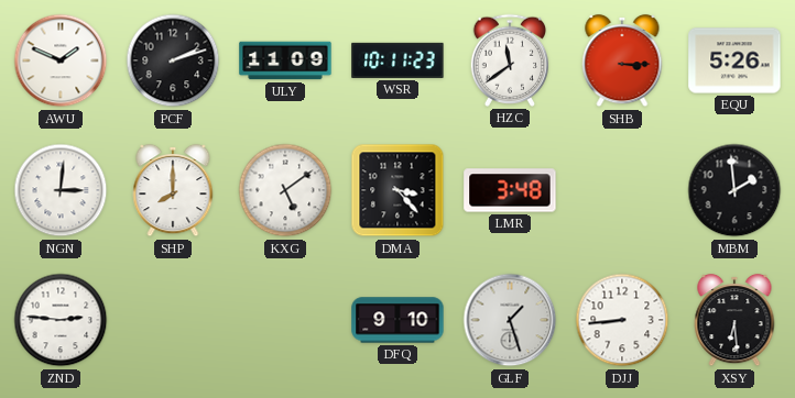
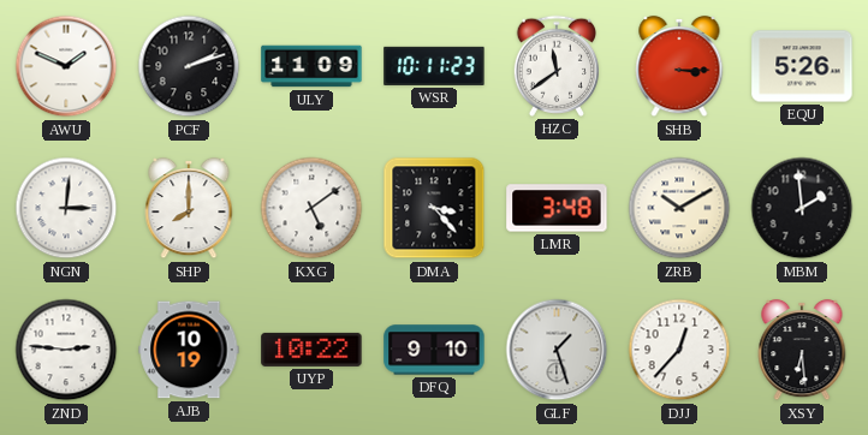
ZRB: none -> 10:10 (679, 208)
AJB: none -> 10:19 (189, 350)
UYP: none -> 10:22 (311, 350)
DJJ: 8:44 -> 12:37 (679, 350)
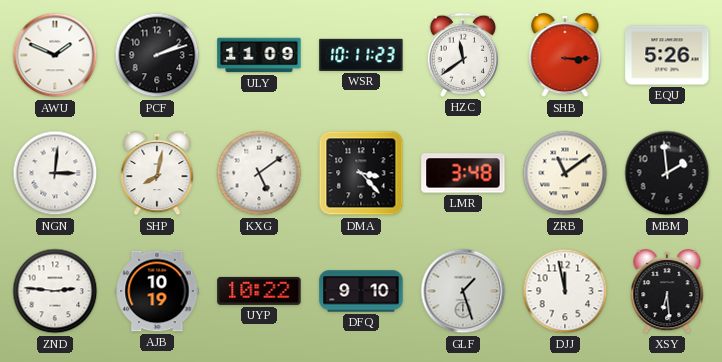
SHP: 8:00 -> 8:02 (157, 173)
ZRB: 10:10 -> 11:09 (565, 173)
DJJ: 12:37 -> 11:58 (565, 291)
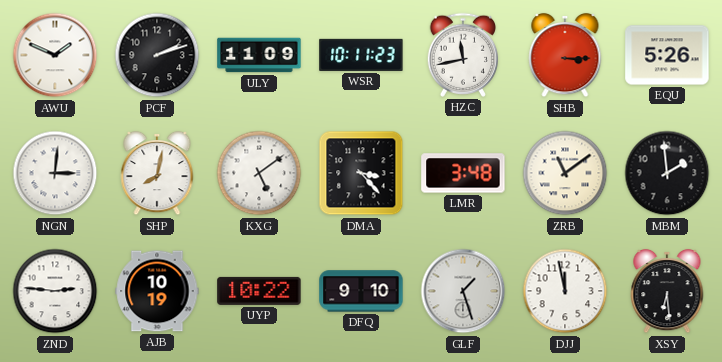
HZC: 11:39 -> 11:43 (462, 55)
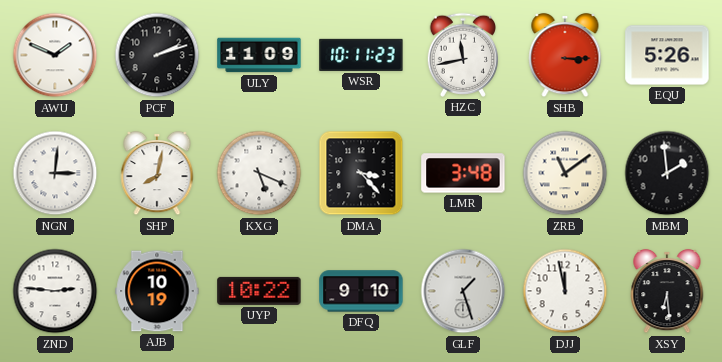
KXG: 5:09 -> 5:19 (259, 173)
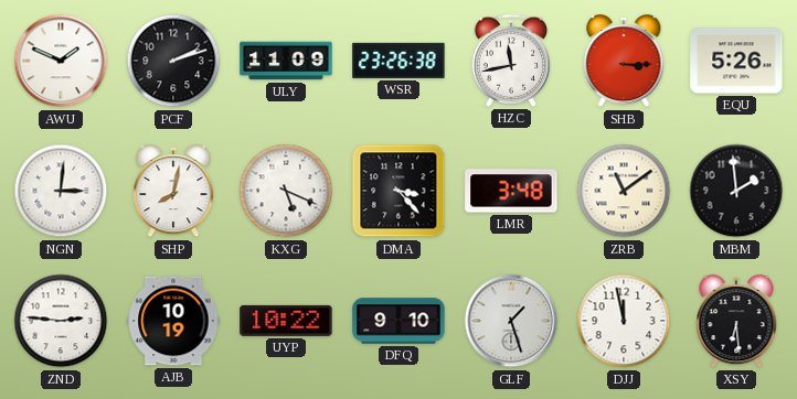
WSR: 10:11 -> 23:26 (398, 61)
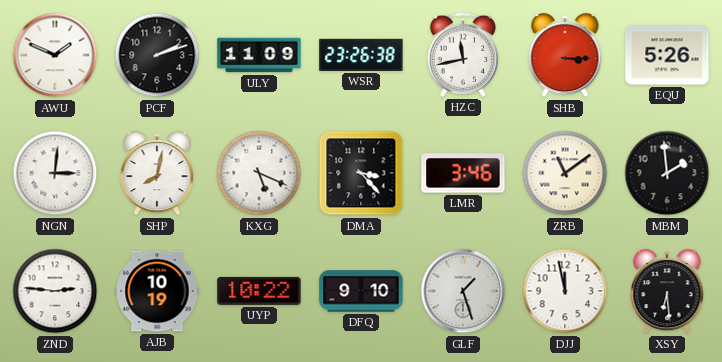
LMR: 3:48 -> 3:46 (463, 173)
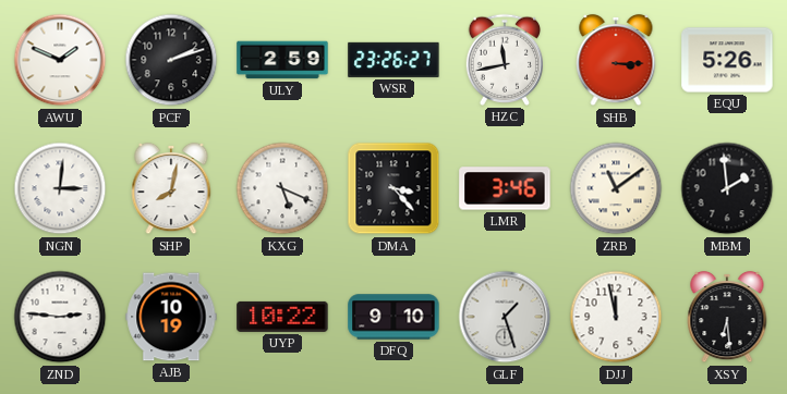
ULY: 11:09 -> 2:59 (282, 60)
WSR: 23:26:38 -> 23:26:27 (393, 60)
